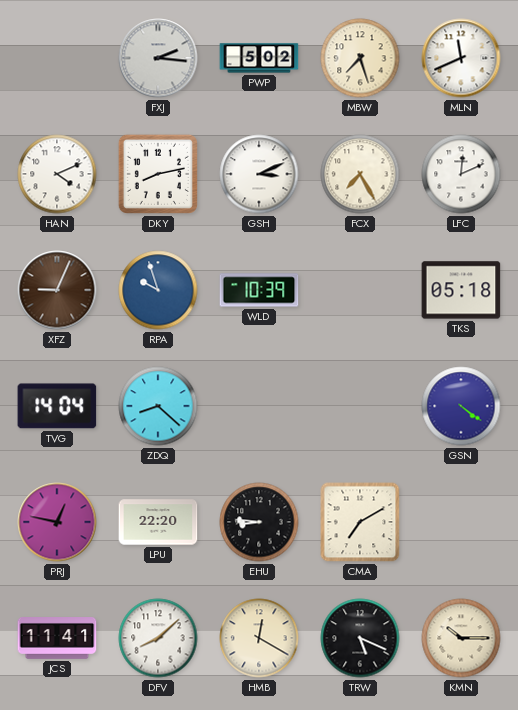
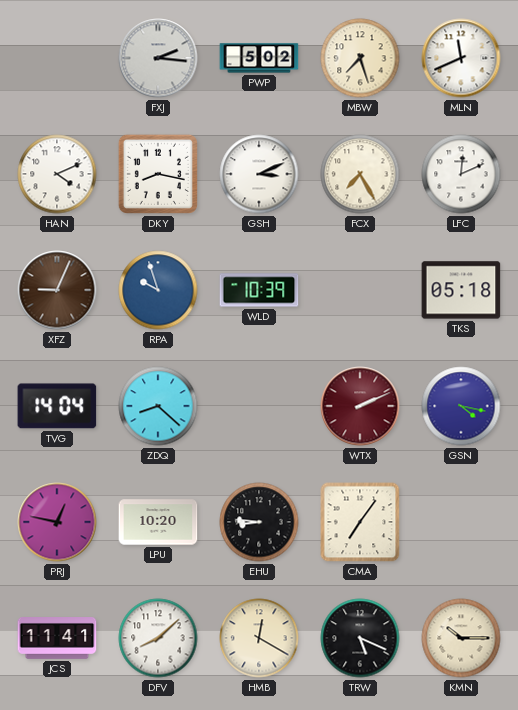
DKY: 8:13 -> 8:17 (158, 174)
WTX: none -> 2:11 (360, 406)
GSN: 4:21 -> 4:17 (461, 406)
LPU: 22:20 -> 10:20 (158, 522)
CMA: 7:10 -> 7:06 (360, 522)
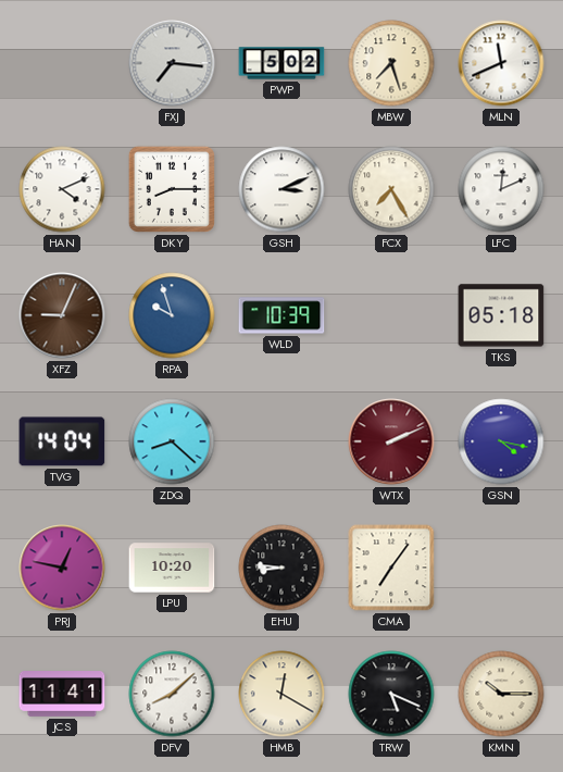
FXJ: 2:16 -> 7:16 (172, 63)
DKY: 8:17 -> 8:15 (172, 189)
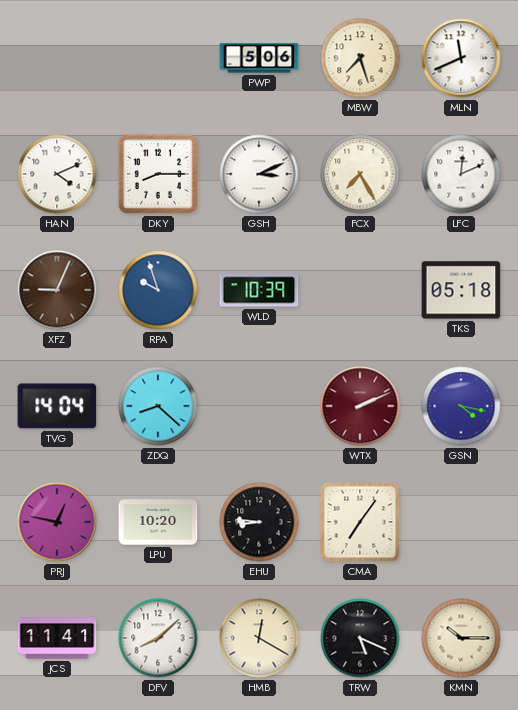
FXJ: 7:16 -> none (172, 63)
PWP: 5:02 -> 5:06 (259, 58)
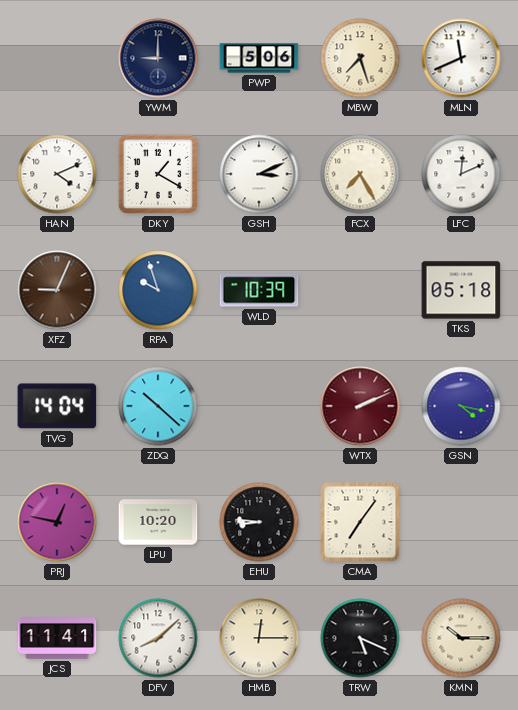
YWM: none -> 9:00 (158, 58)
DKY: 8:15 -> 1:20 (158, 174)
ZDQ: 8:22 -> 10:22 (158, 406)
HMB: 12:20 -> 12:15 (259, 638)
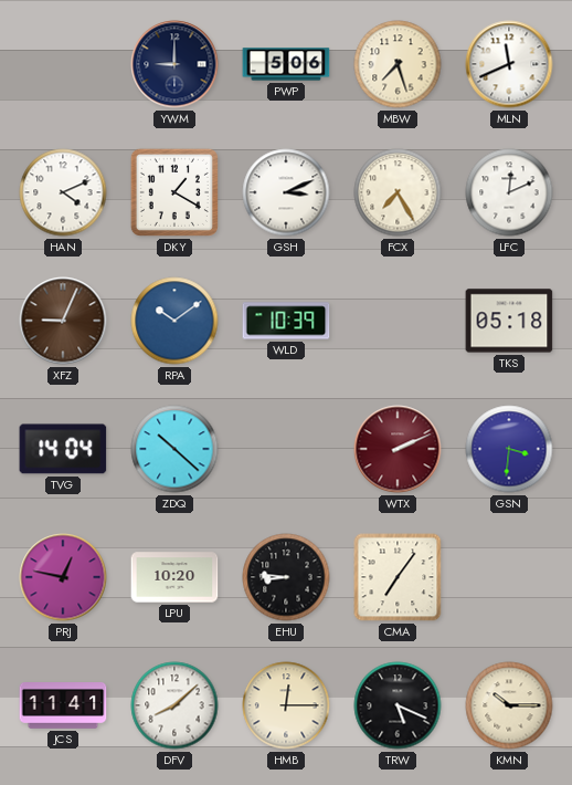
RPA: 9:57 -> 10:09 (174, 321)
GSN: 4:17 -> 3:31 (509, 449)
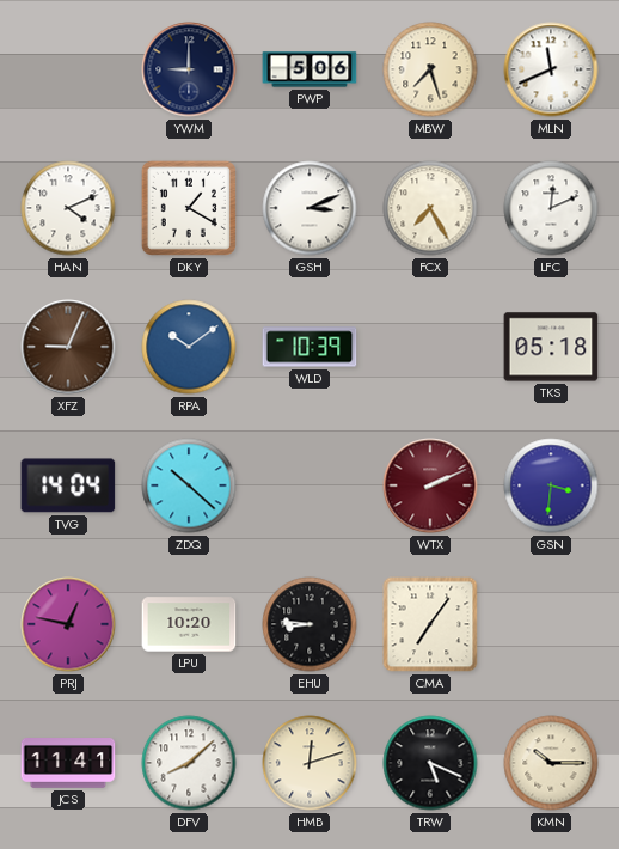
HMB: 12:15 -> 12:12 (309, 763)
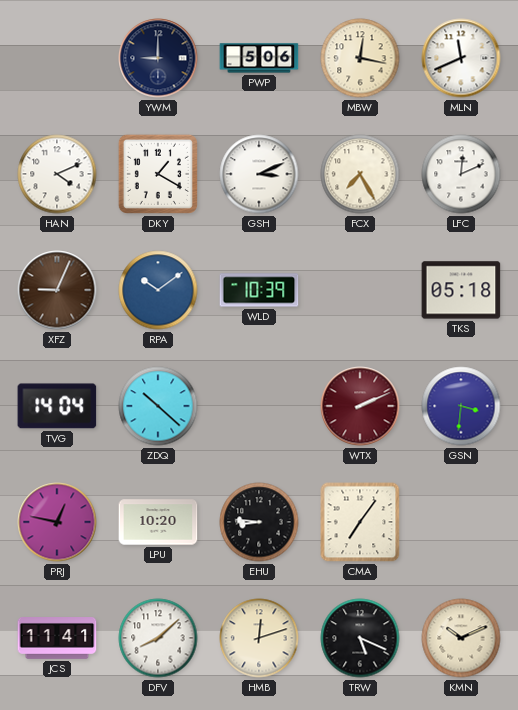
MBW: 7:27 -> 12:17 (360, 58)
KMN: 10:15 -> 10:11 (461, 638)
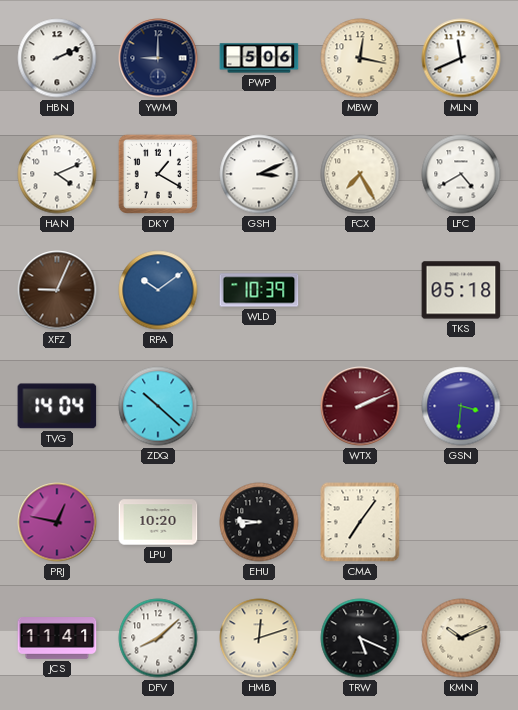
HBN: none -> 2:11 (57, 58)
LFC: 12:11 -> 4:40 (461, 174)
